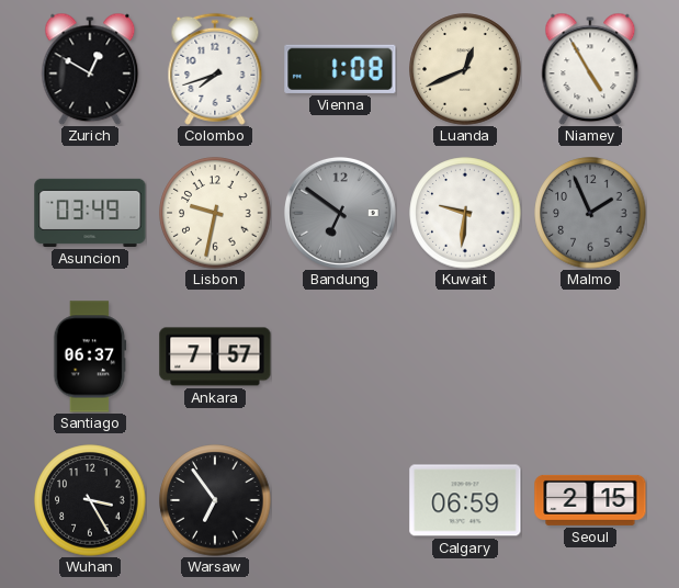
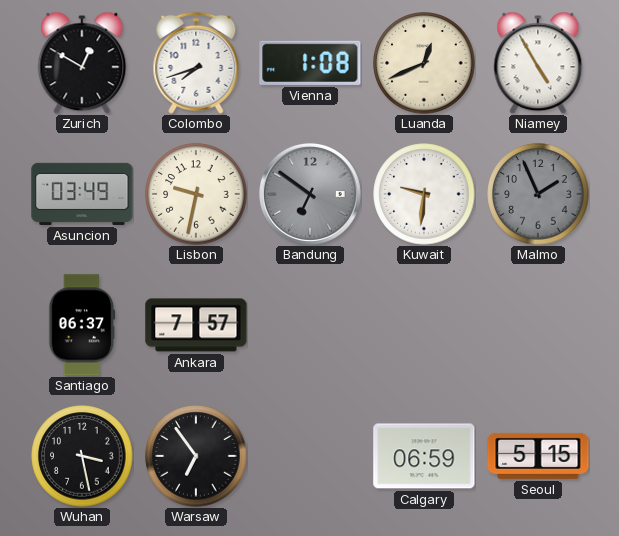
Wuhan: 3:25 -> 3:28 (82, 456)
Seoul: 2:15 -> 5:15 (538, 456)
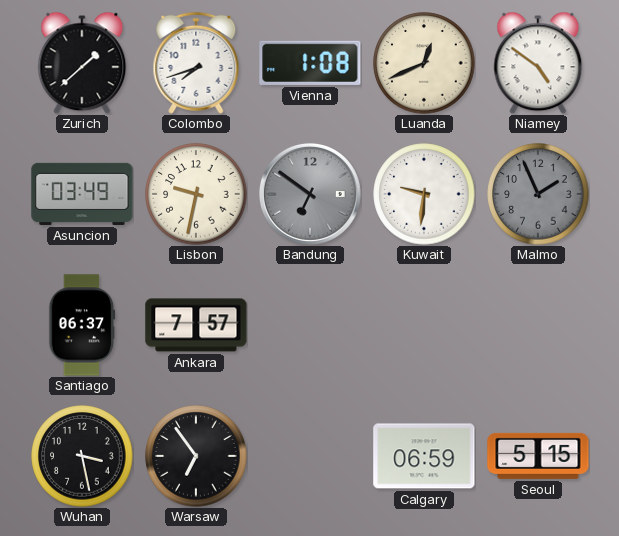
Zurich: 12:50 -> 1:38 (82, 63)
Niamey: 4:55 -> 4:51 (538, 63)
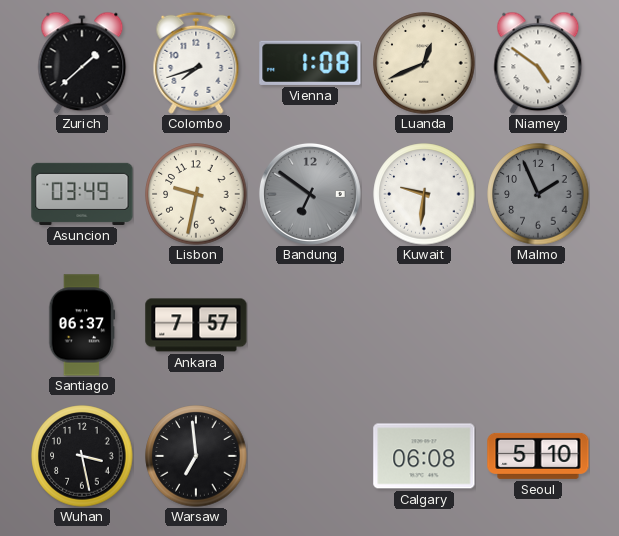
Warsaw: 6:54 -> 6:59 (196, 456)
Calgary: 06:59 -> 06:08 (424, 456)
Seoul: 5:15 -> 5:10 (538, 456)
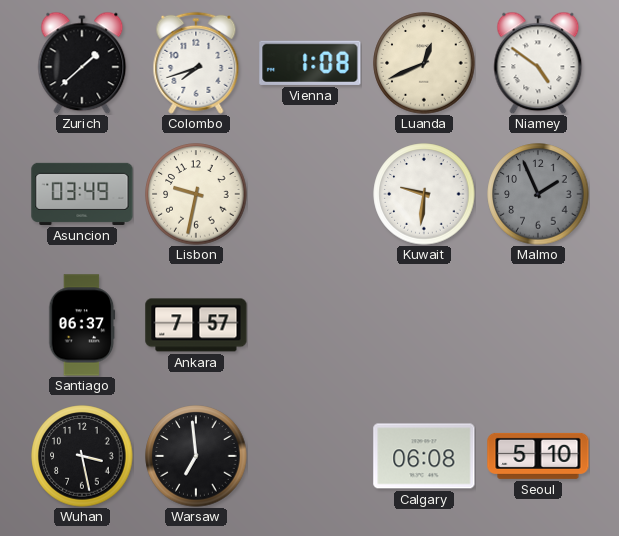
Bandung: 6:51 -> none (310, 194)
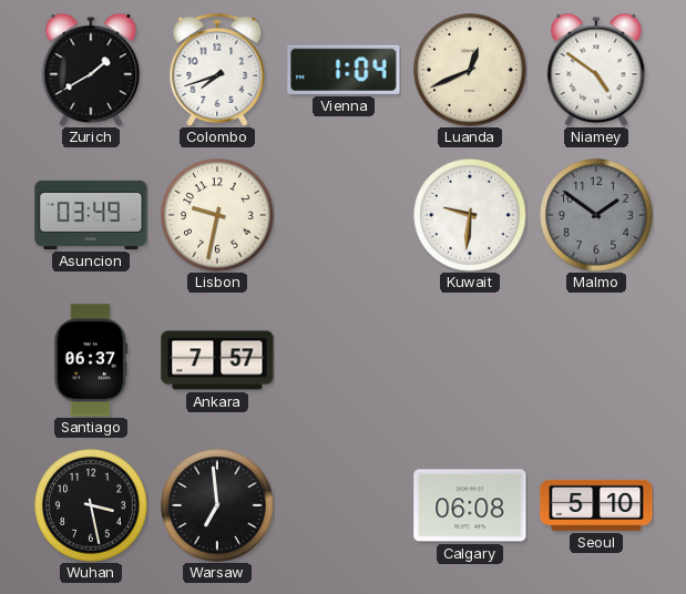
Zurich: 1:38 -> 1:40 (91, 70)
Vienna: 1:08 -> 1:04 (344, 70)
Malmo: 1:56 -> 1:51 (596, 215)
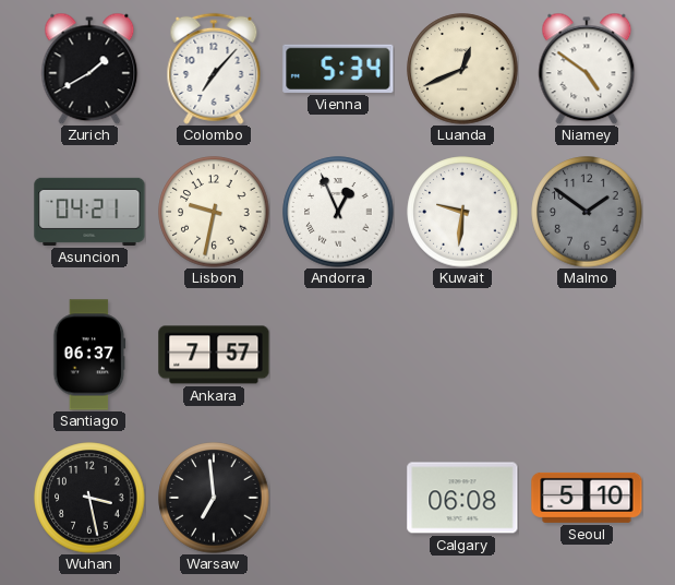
Colombo: 7:42 -> 7:07 (214, 69)
Vienna: 1:04 -> 5:34 (338, 69)
Asuncion: 03:49 -> 04:21 (89, 212)
Andorra: none -> 12:56 (338, 212)
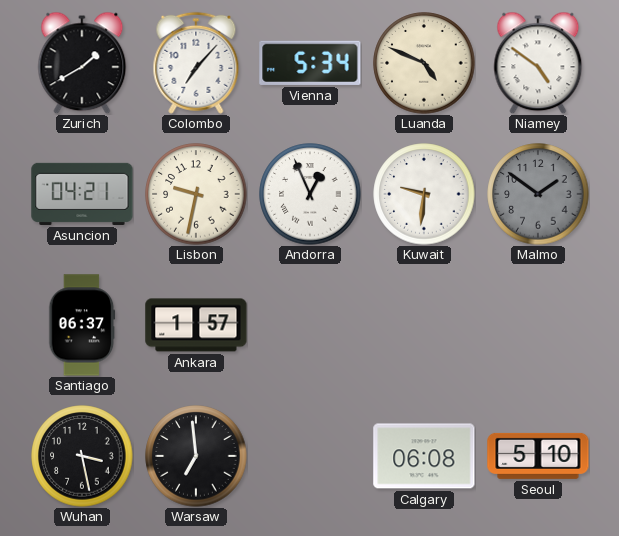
Luanda: 12:41 -> 4:49 (424, 63)
Ankara: 7:57 -> 1:57 (196, 325)
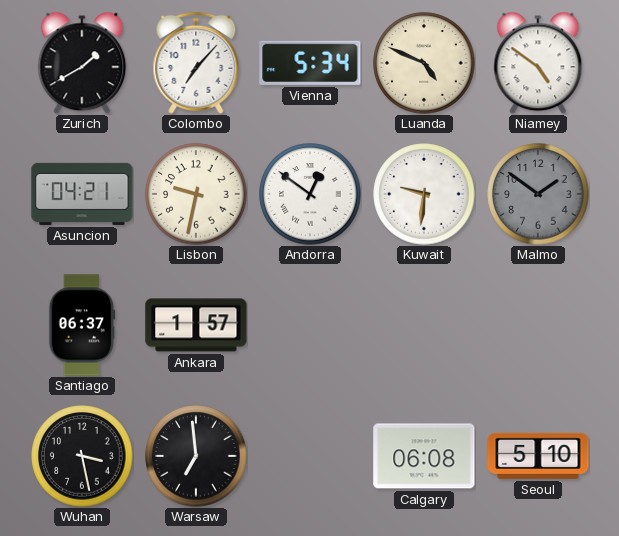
Andorra: 12:56 -> 12:51 (310, 194)
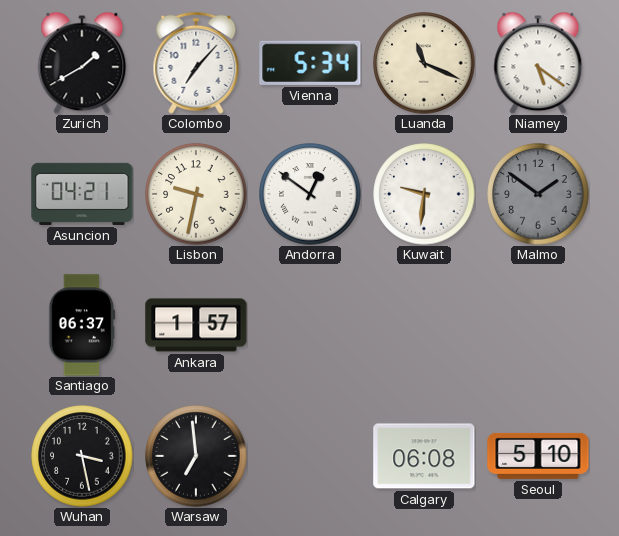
Luanda: 4:49 -> 11:19 (424, 63)
Niamey: 4:51 -> 5:21 (538, 63)
